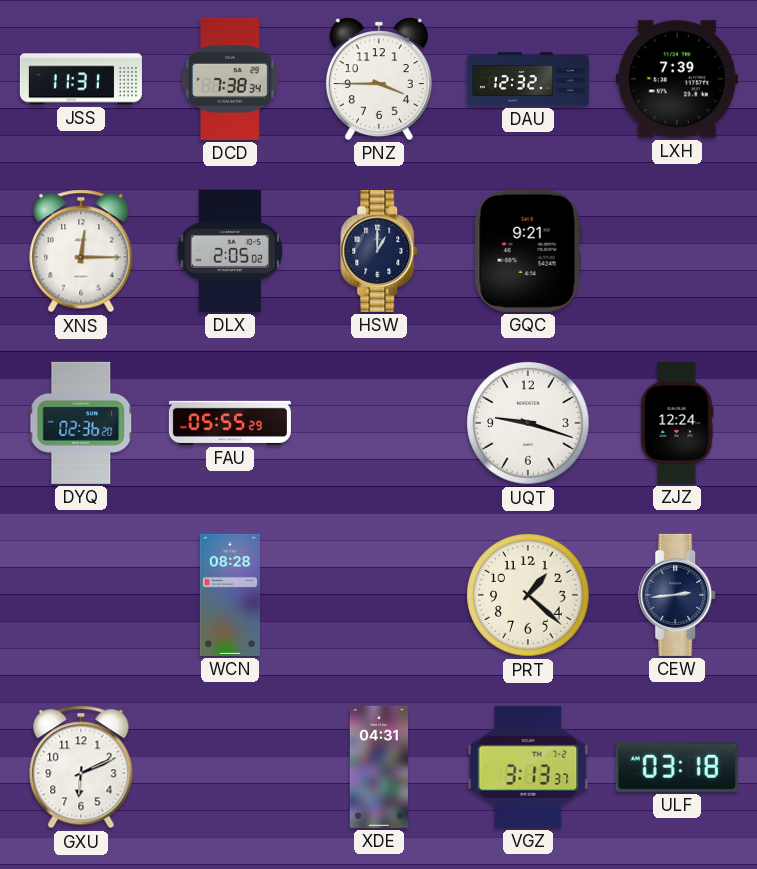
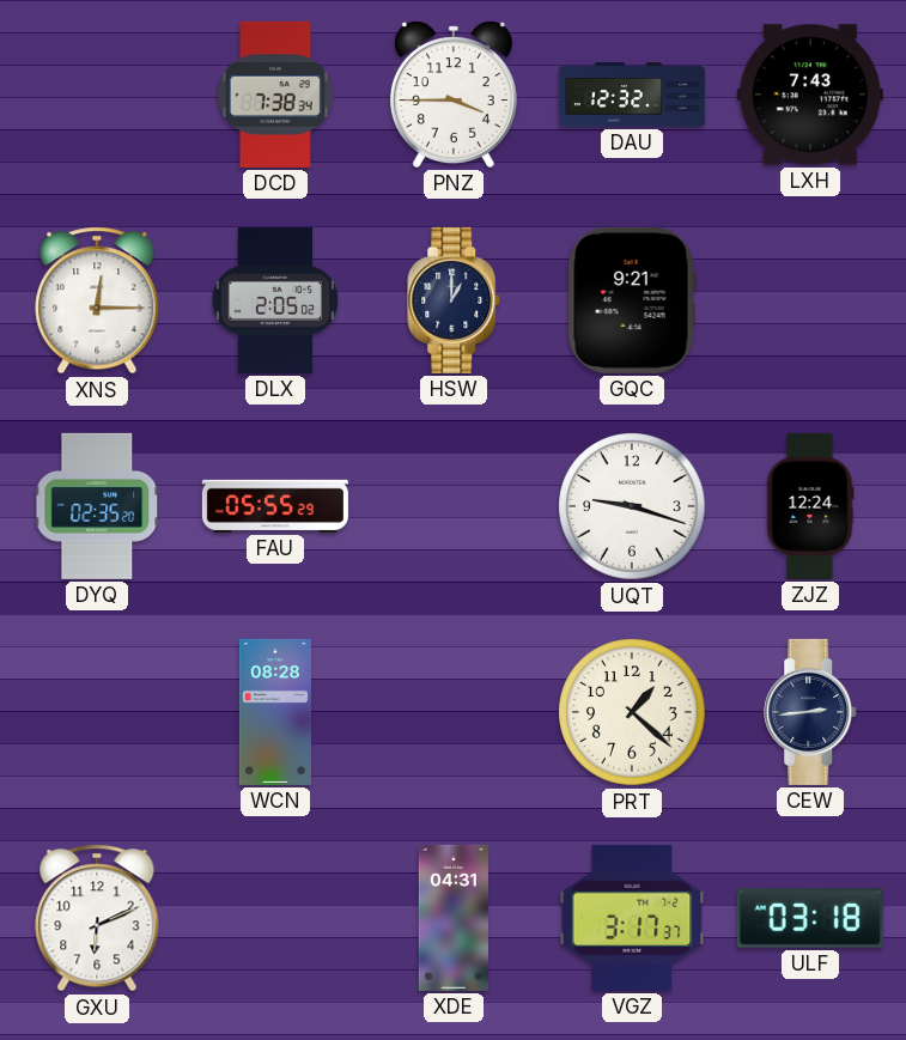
JSS: 11:31 -> none (81, 79)
LXH: 7:39 -> 7:43 (810, 95)
DYQ: 02:36 -> 02:35 (98, 506)
VGZ: 3:13 -> 3:17 (632, 918)
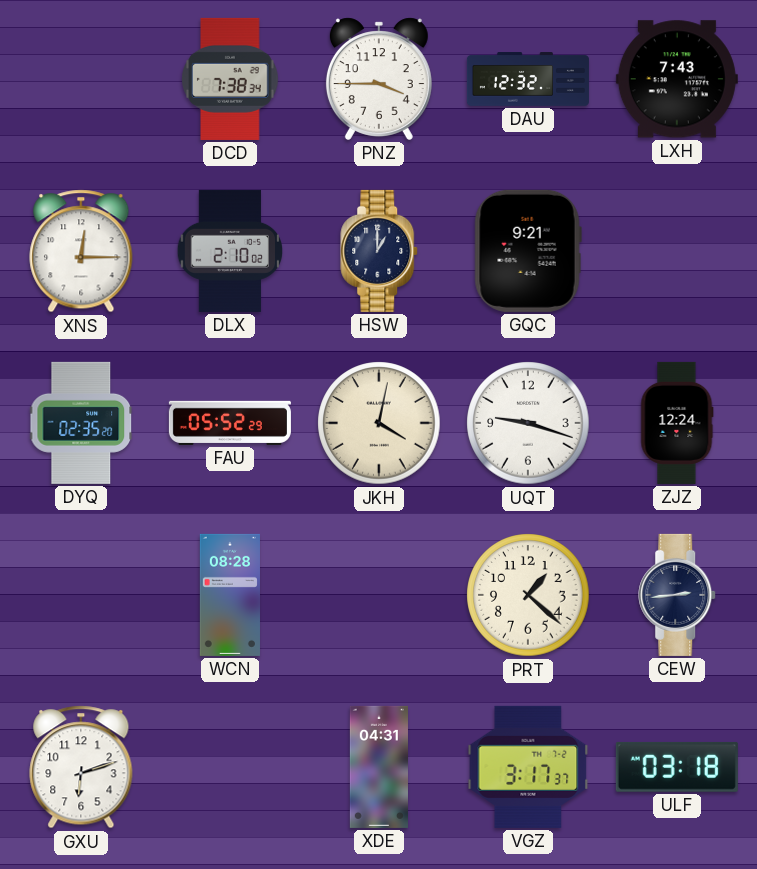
DLX: 2:05 -> 2:10 (229, 251)
FAU: 05:55 -> 05:52 (230, 423)
JKH: none -> 4:02 (379, 423)
GXU: 6:11 -> 6:12 (81, 767)
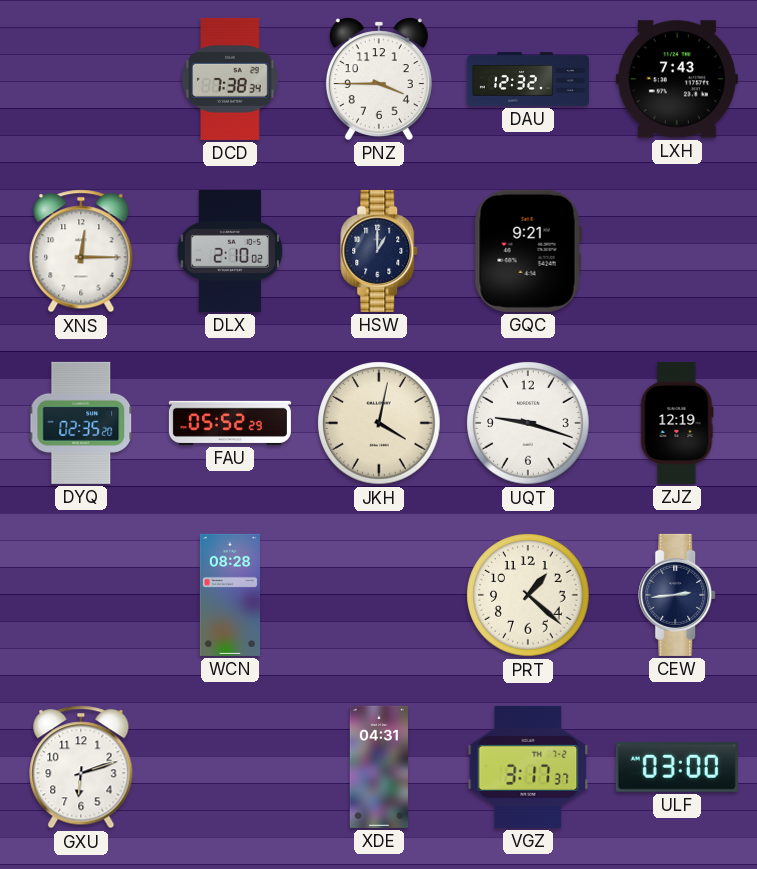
ZJZ: 12:24 -> 12:19 (677, 423)
ULF: 03:18 -> 03:00 (677, 767)
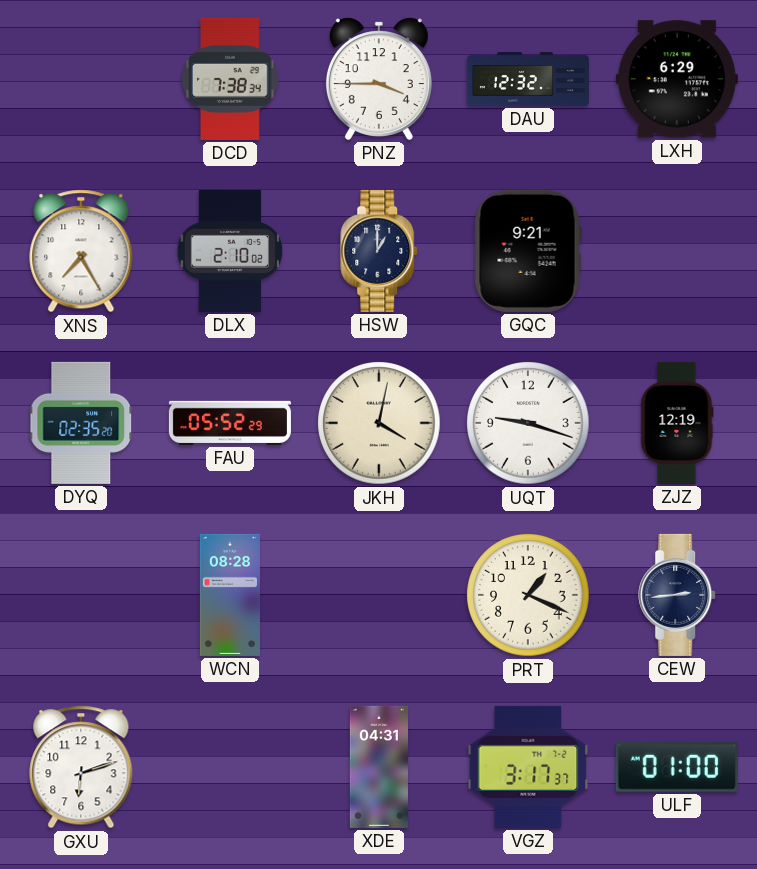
LXH: 7:43 -> 6:29 (677, 79)
XNS: 12:15 -> 7:25 (81, 251)
PRT: 1:22 -> 1:19 (528, 595)
ULF: 03:00 -> 01:00 (677, 767)
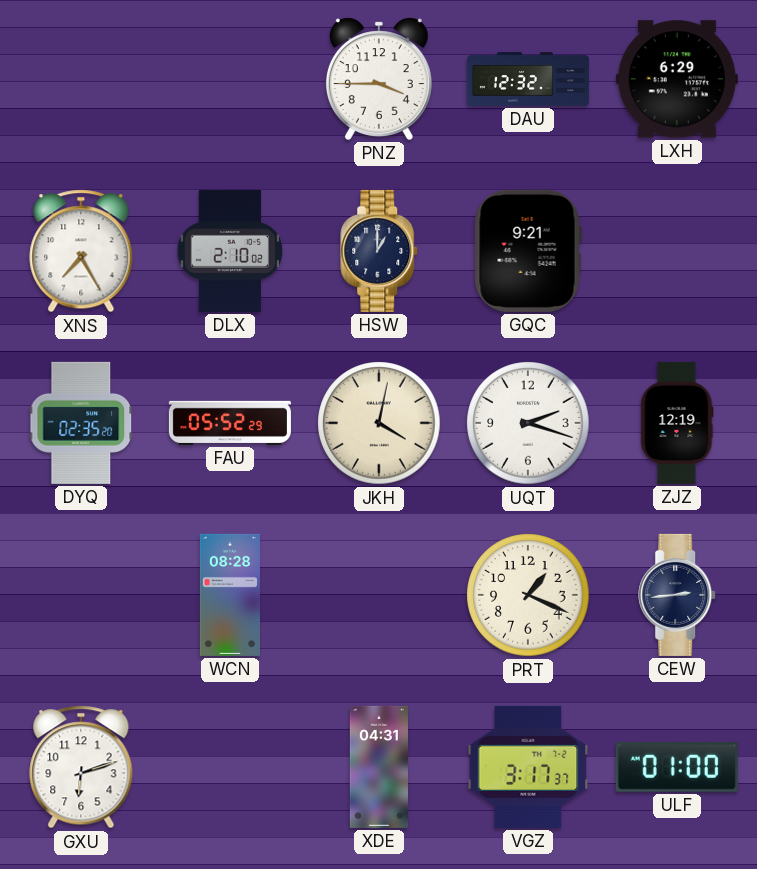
DCD: 7:38 -> none (230, 79)
UQT: 9:18 -> 2:18 (528, 423)
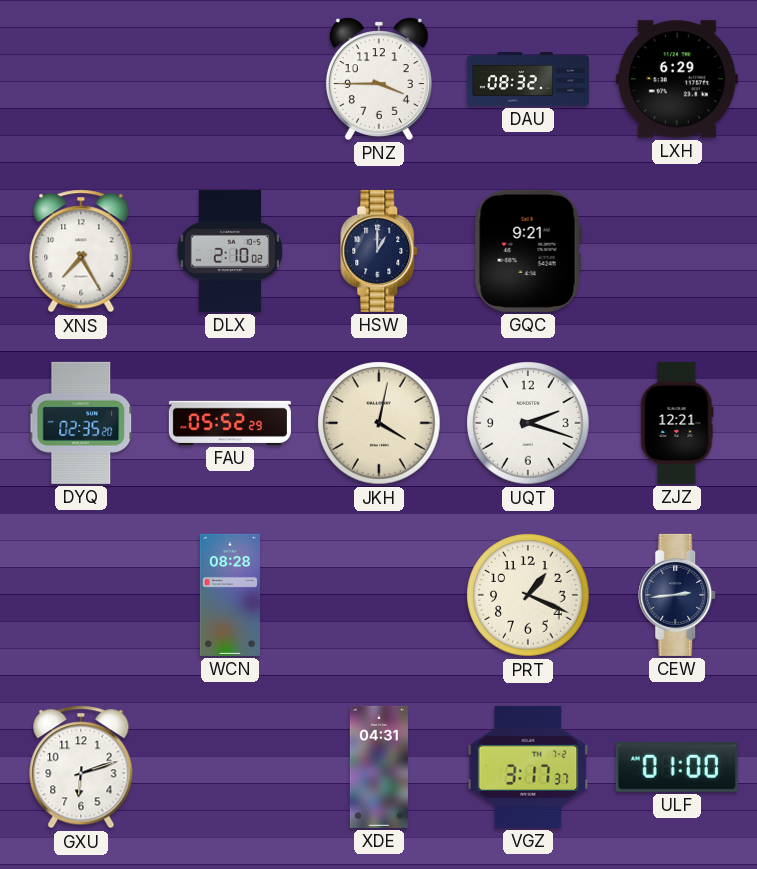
DAU: 12:32 -> 08:32 (528, 79)
ZJZ: 12:19 -> 12:21 (677, 423)
